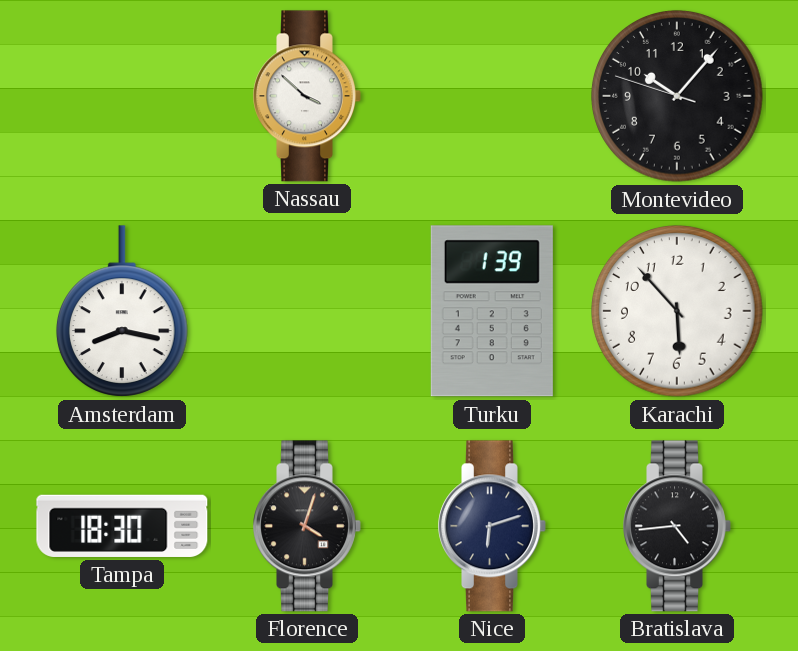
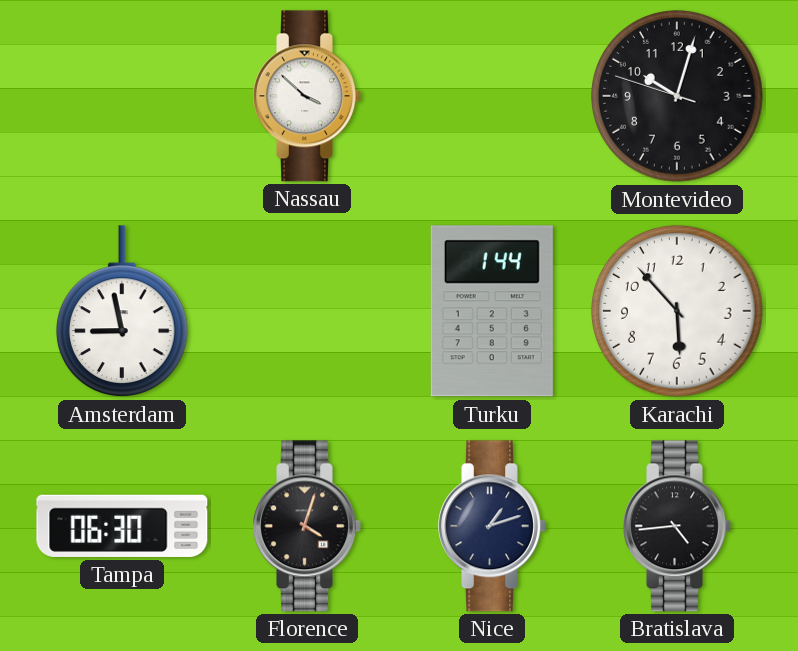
Montevideo: 10:06 -> 10:02 (677, 96)
Amsterdam: 8:17 -> 8:58 (122, 311)
Turku: 1:39 -> 1:44 (492, 311)
Tampa: 18:30 -> 06:30 (122, 526)
Nice: 6:12 -> 1:12 (492, 526)
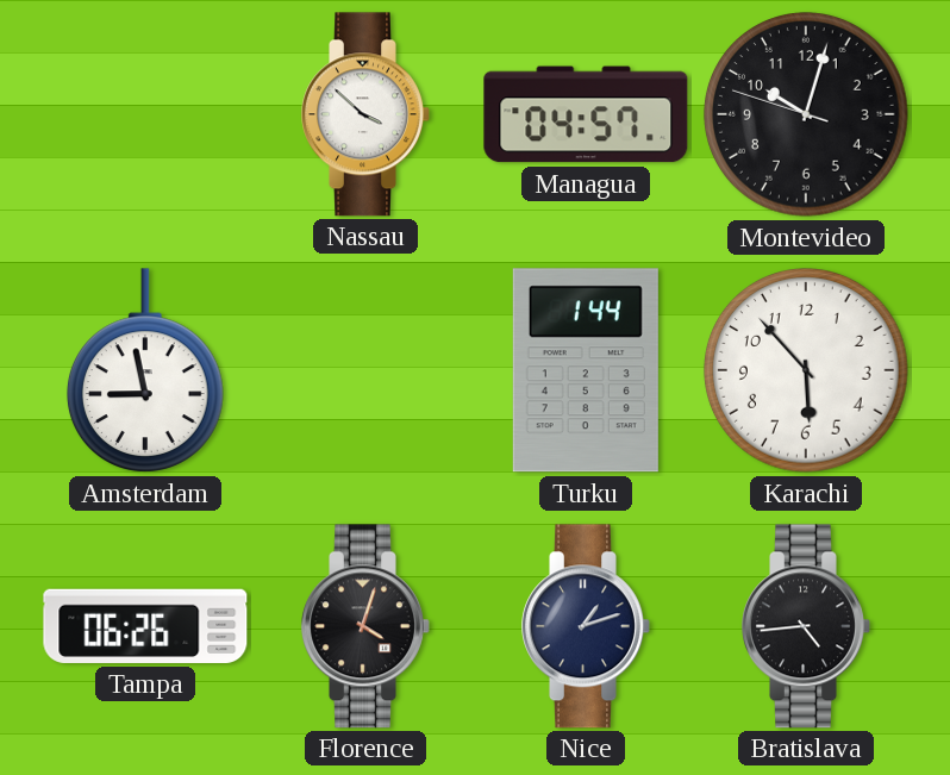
Managua: none -> 04:57 (586, 114)
Tampa: 06:30 -> 06:26 (145, 626)
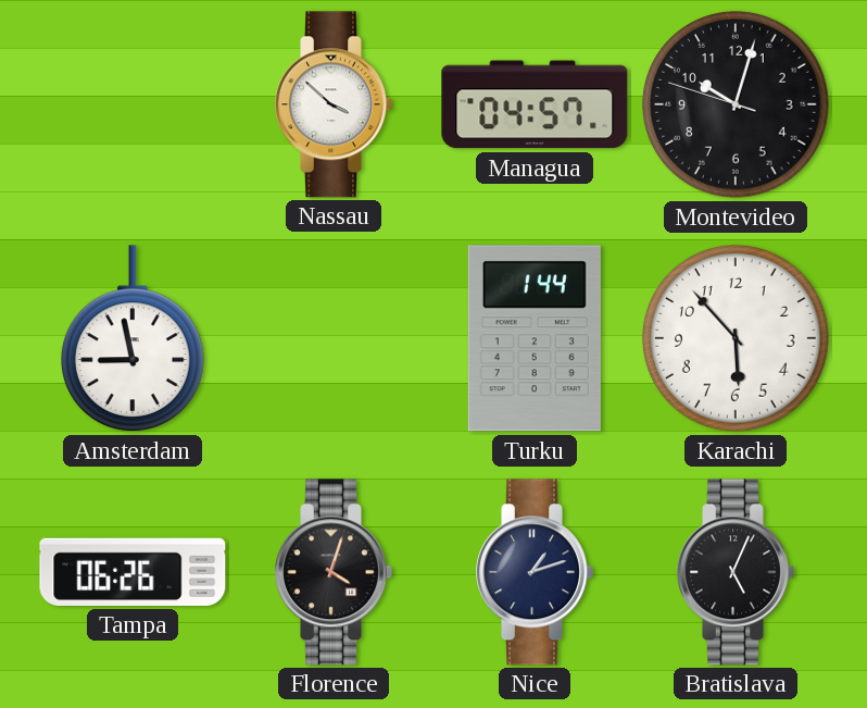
Bratislava: 4:44 -> 5:04 (736, 572)
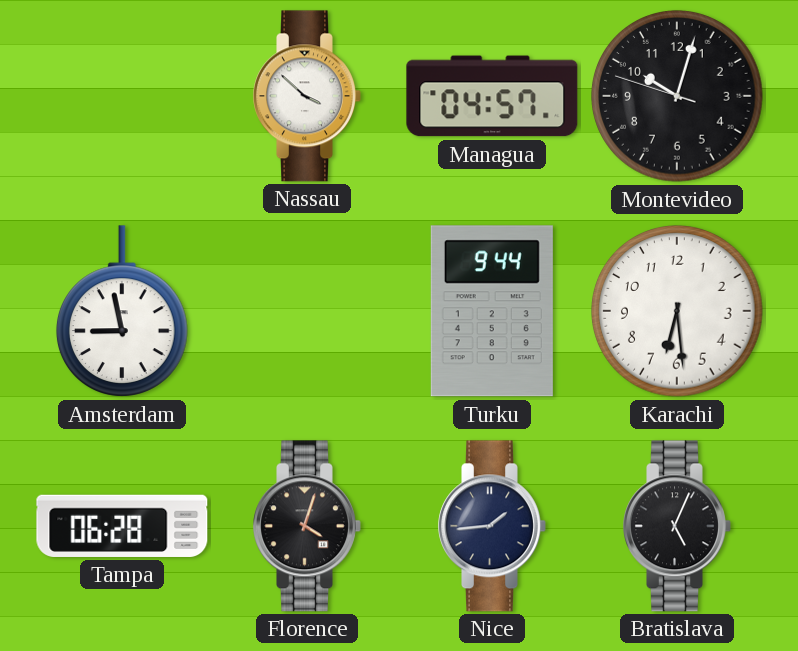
Turku: 1:44 -> 9:44 (492, 311)
Karachi: 5:53 -> 6:29 (677, 311)
Tampa: 06:26 -> 06:28 (122, 526)
Nice: 1:12 -> 1:44 (492, 526)
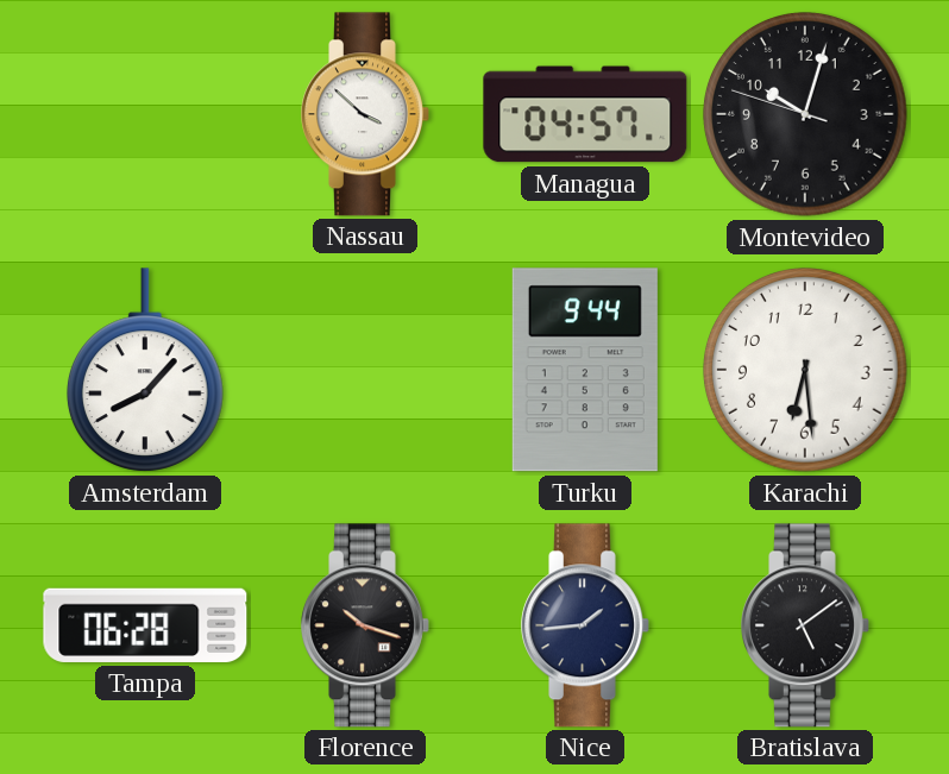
Amsterdam: 8:58 -> 8:07 (145, 370)
Florence: 4:03 -> 10:18 (365, 625)
Bratislava: 5:04 -> 5:09 (805, 625)
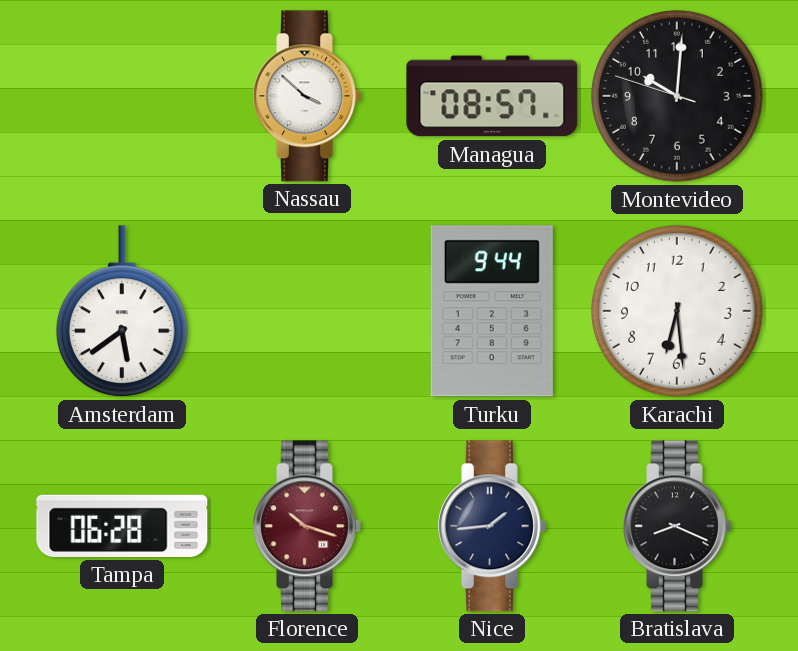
Managua: 04:57 -> 08:57 (492, 96)
Montevideo: 10:02 -> 10:00 (677, 96)
Amsterdam: 8:07 -> 5:39 (122, 311)
Florence dial: black -> burgundy (307, 526)
Bratislava: 5:09 -> 8:19 (677, 526)
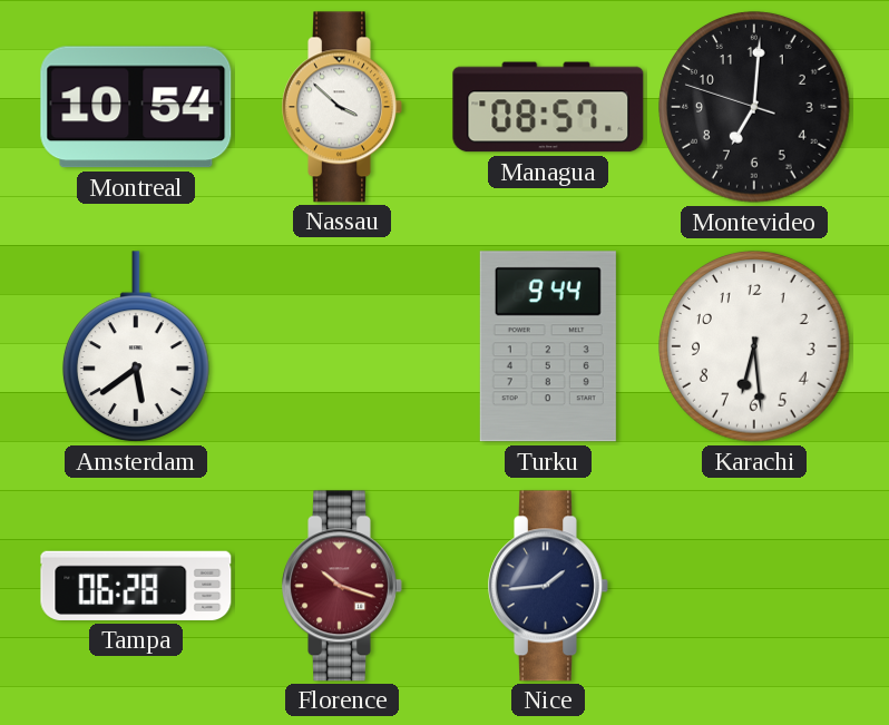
Montreal: none -> 10:54 (136, 107)
Montevideo: 10:00 -> 7:00 (754, 107)
Bratislava: 8:19 -> none (677, 526)
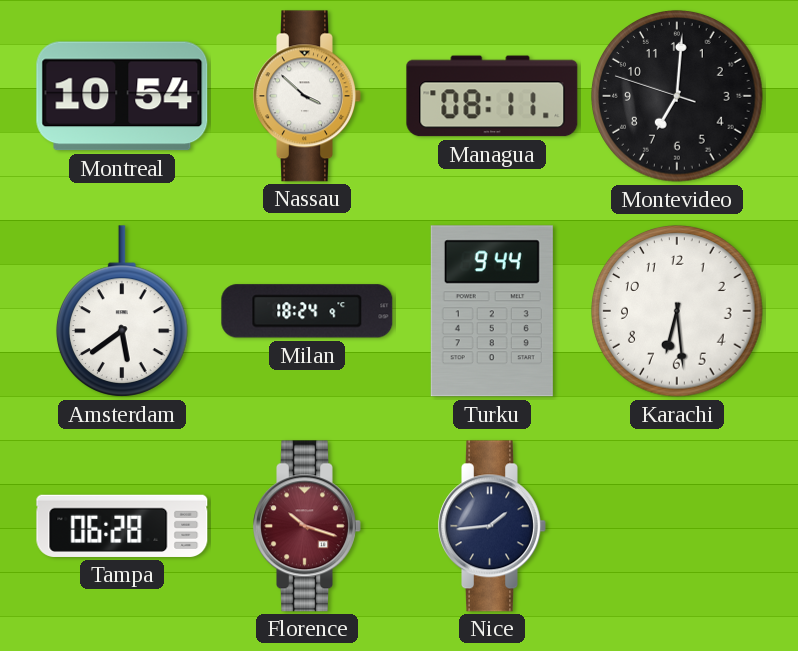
Managua: 08:57 -> 08:11 (492, 96)
Milan: none -> 18:24 (307, 311)
